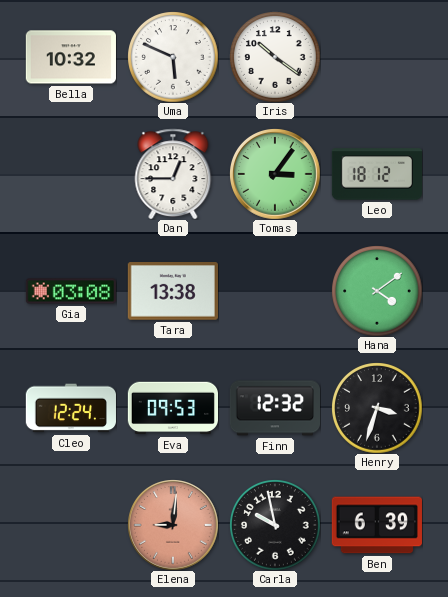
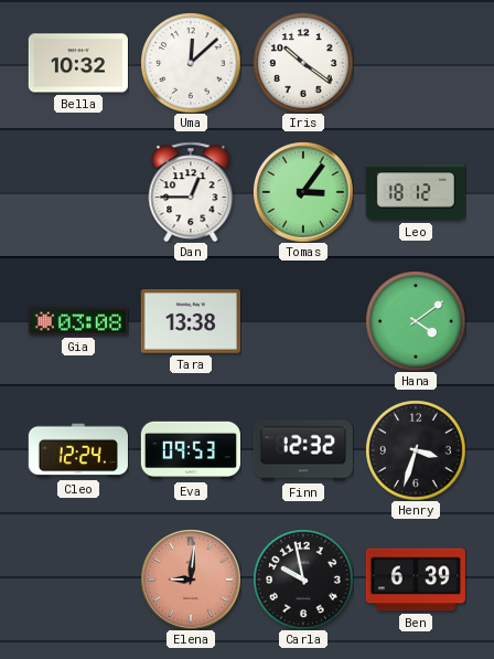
Uma: 5:49 -> 12:08 (191, 63)
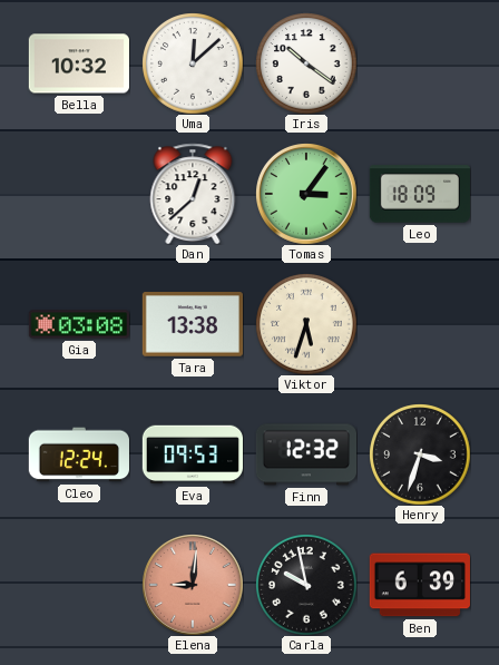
Dan: 12:45 -> 12:38 (193, 194)
Leo: 18:12 -> 18:09 (420, 194)
Viktor: none -> 5:33 (306, 324)
Hana: 4:09 -> none (416, 321)
